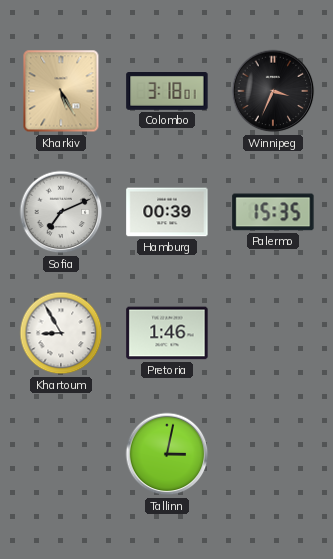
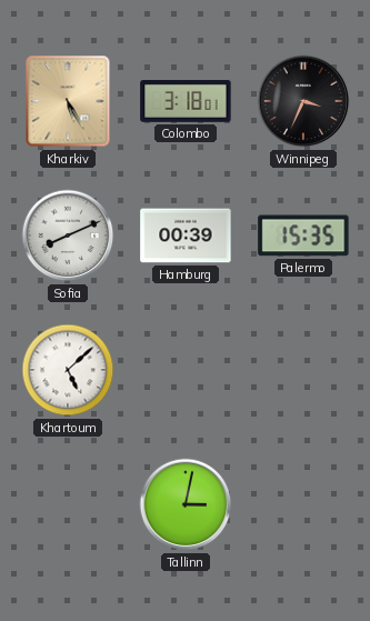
Sofia: 7:11 -> 8:11 (68, 236)
Khartoum: 8:55 -> 5:08 (68, 370)
Pretoria: 1:46 -> none (167, 333)
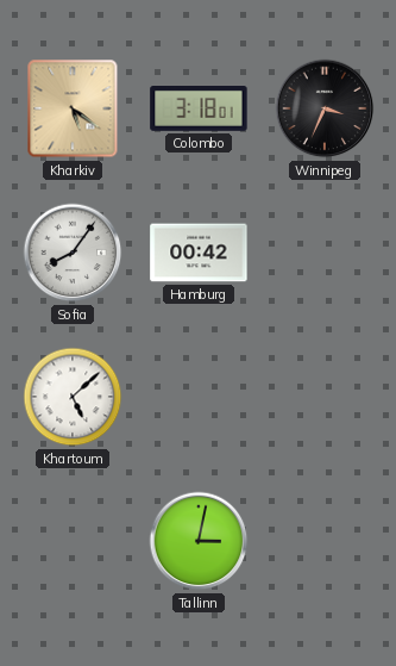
Kharkiv: 5:25 -> 5:21 (73, 108)
Sofia: 8:11 -> 8:06 (73, 253)
Hamburg: 00:39 -> 00:42 (199, 253)
Palermo: 15:35 -> none (303, 236)
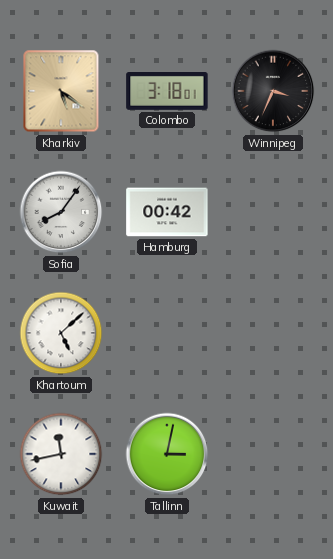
Kuwait: none -> 11:43 (61, 454)
